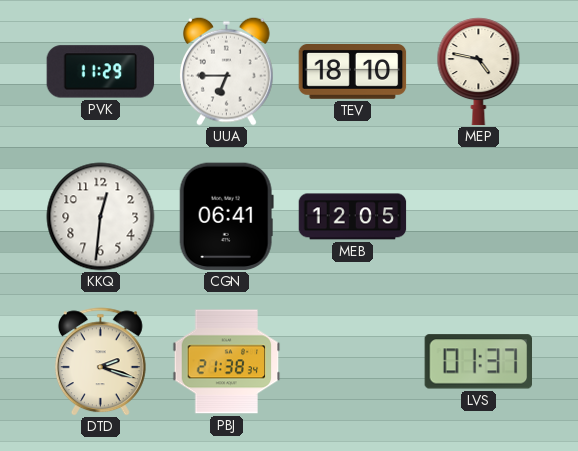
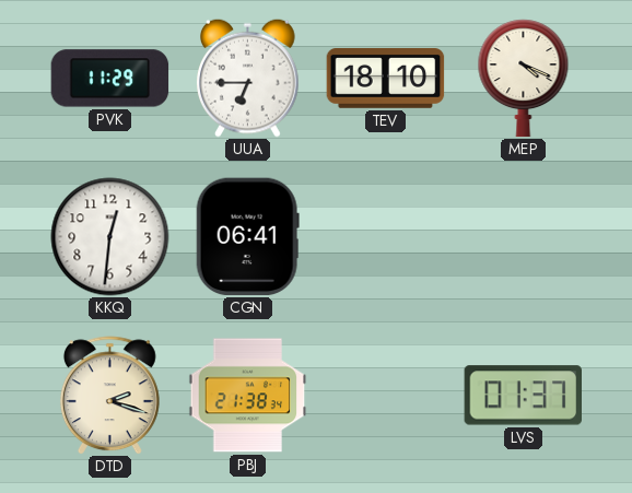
MEP: 4:47 -> 4:19 (524, 79)
MEB: 12:05 -> none (353, 217)
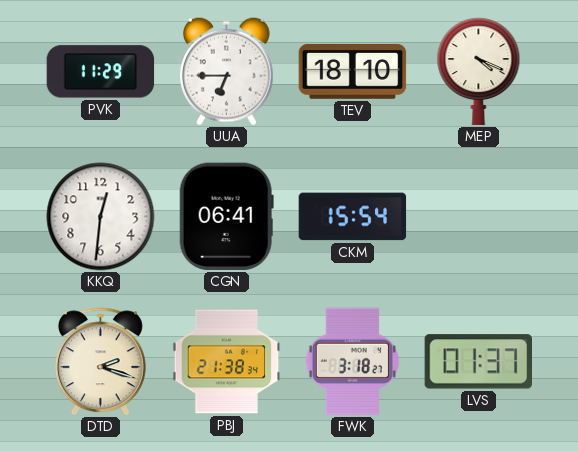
CKM: none -> 15:54 (353, 217)
FWK: none -> 3:18 (352, 362)
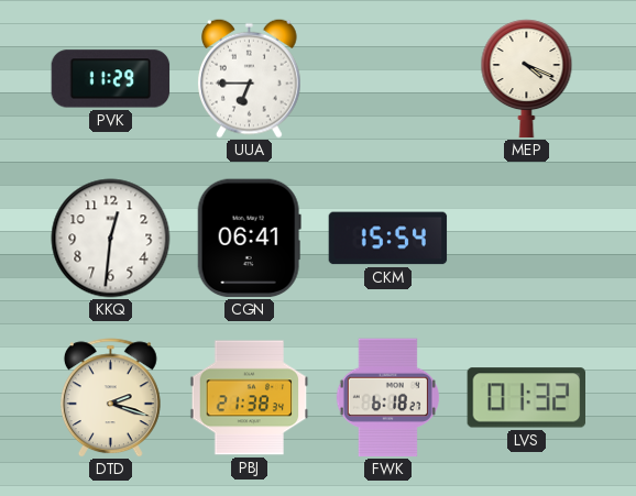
TEV: 18:10 -> none (353, 72)
FWK: 3:18 -> 6:18 (387, 398)
LVS: 01:37 -> 01:32 (527, 398)
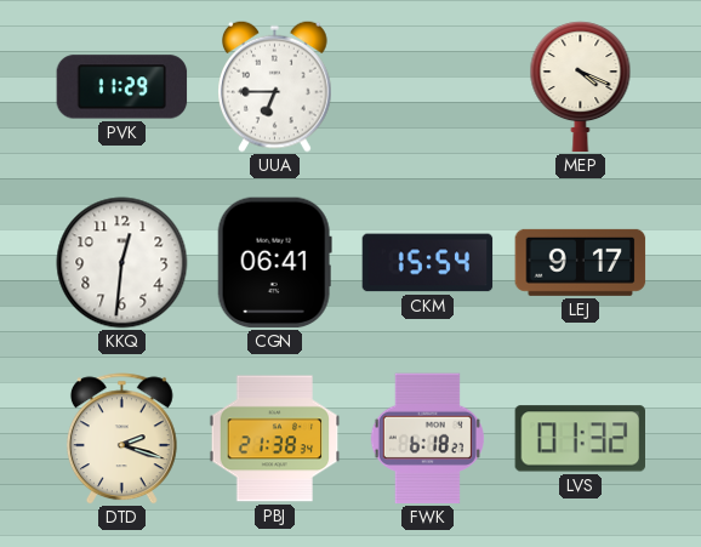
LEJ: none -> 9:17 (581, 262)
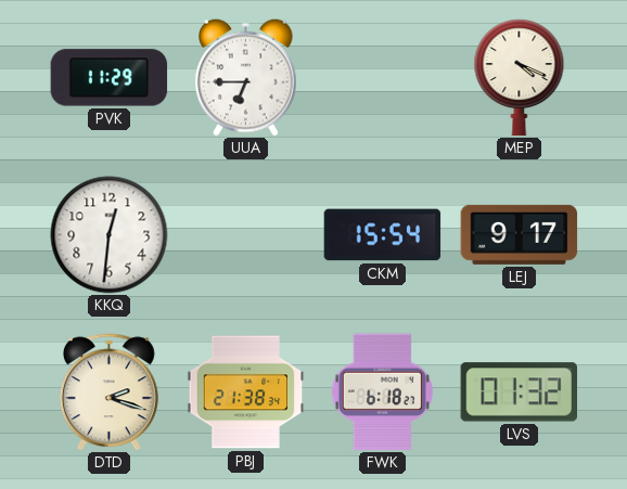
CGN: 06:41 -> none (274, 263)
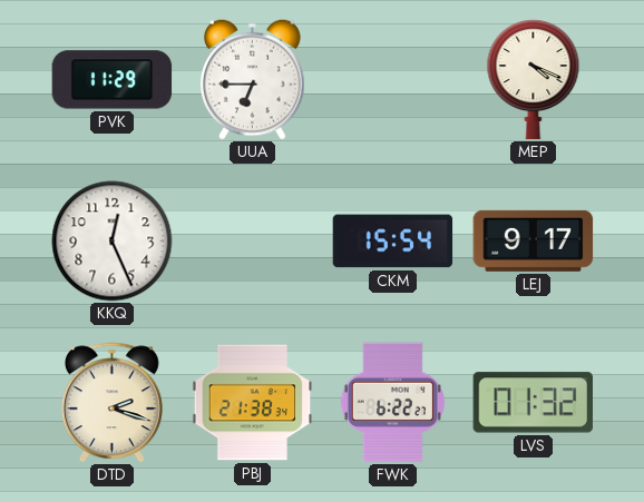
KKQ: 12:31 -> 12:26 (113, 242)
FWK: 6:18 -> 6:22 (392, 403)
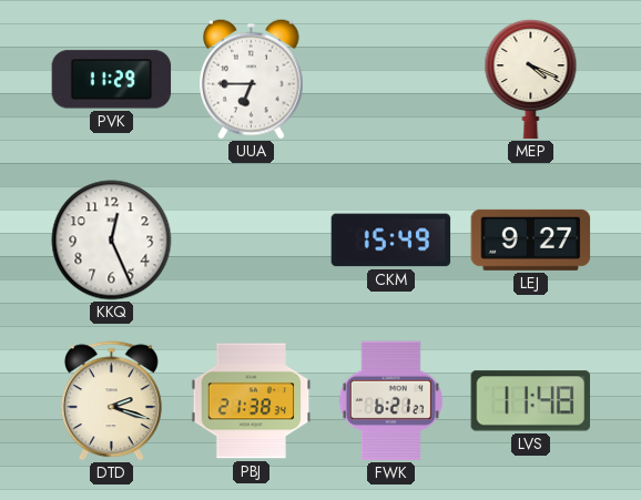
CKM: 15:54 -> 15:49 (391, 241)
LEJ: 9:17 -> 9:27 (531, 239)
FWK: 6:22 -> 6:21 (390, 401)
LVS: 01:32 -> 11:48 (531, 401)
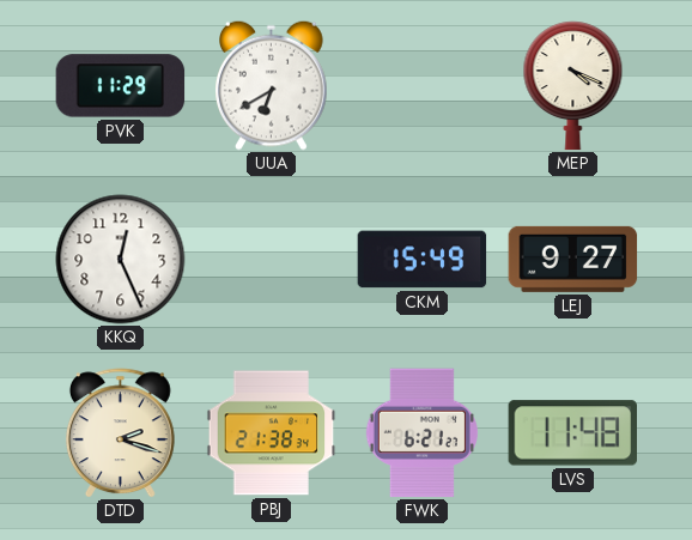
UUA: 6:45 -> 6:40 (272, 85)
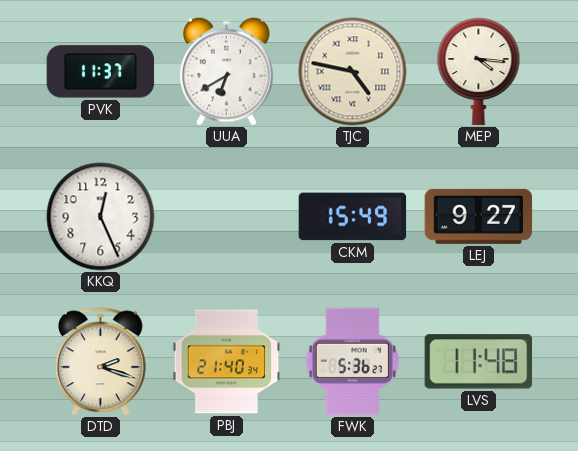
PVK: 11:29 -> 11:37 (101, 72)
TJC: none -> 4:47 (353, 72)
MEP: 4:19 -> 4:16 (479, 72)
PBJ: 21:38 -> 21:40 (227, 362)
FWK: 6:21 -> 5:36 (352, 362)
